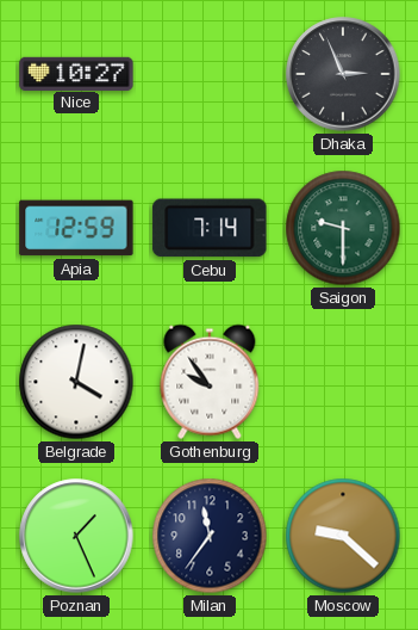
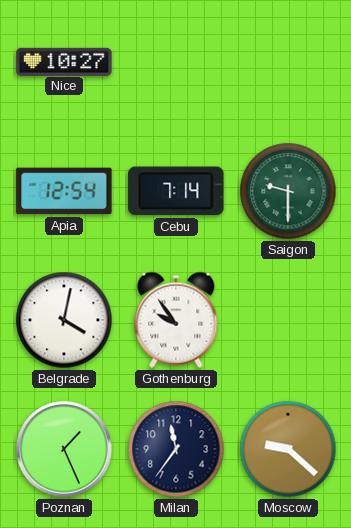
Dhaka: 2:56 -> none (343, 74)
Apia: 12:59 -> 12:54 (64, 191)
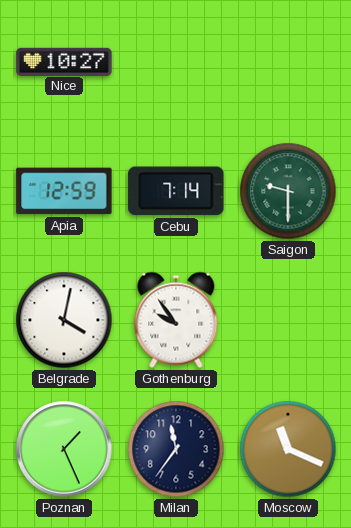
Apia: 12:54 -> 12:59 (64, 191)
Moscow: 9:22 -> 11:19 (288, 449)
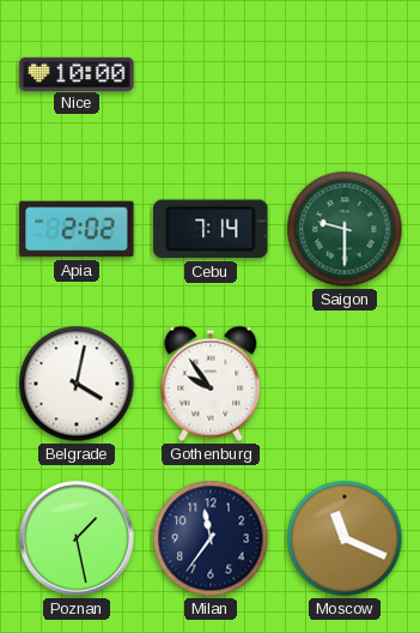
Nice: 10:27 -> 10:00 (77, 73)
Apia: 12:59 -> 2:02 (77, 229)
Poznan: 1:26 -> 1:28 (77, 538)
